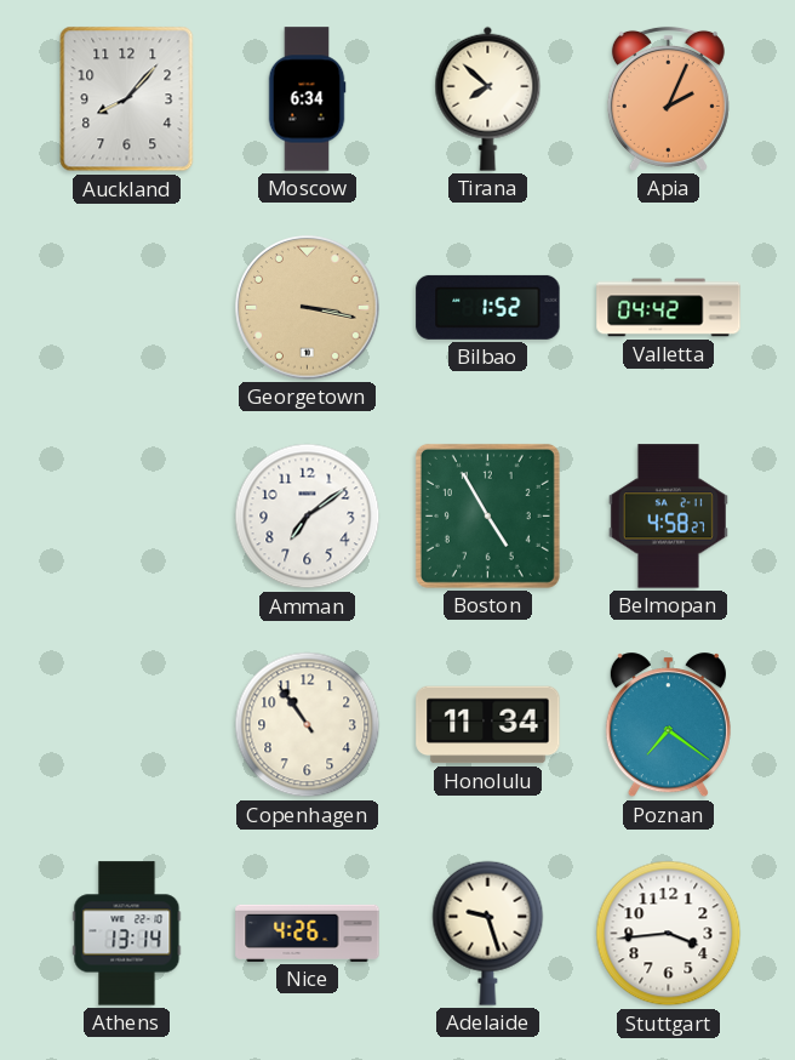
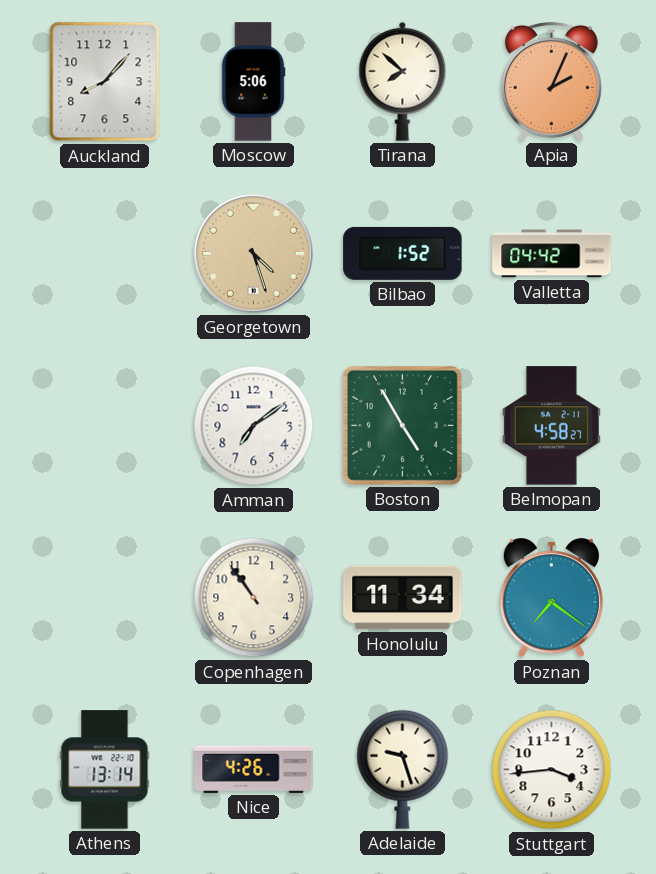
Moscow: 6:34 -> 5:06 (253, 82)
Georgetown: 3:17 -> 4:27 (254, 254)
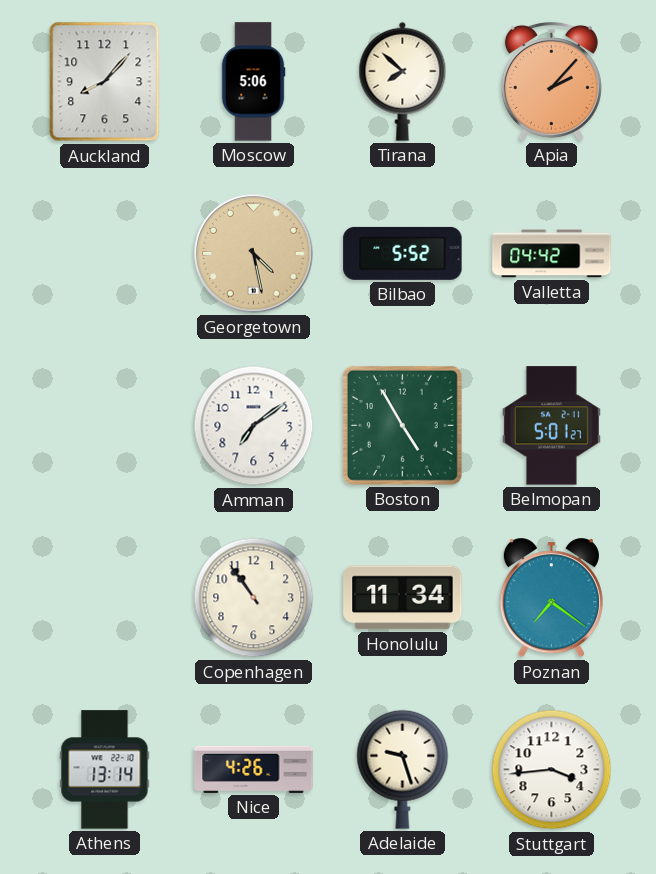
Apia: 2:04 -> 2:07 (551, 81)
Georgetown: 4:27 -> 4:28 (254, 254)
Bilbao: 1:52 -> 5:52 (403, 253)
Belmopan: 4:58 -> 5:01 (551, 426)
